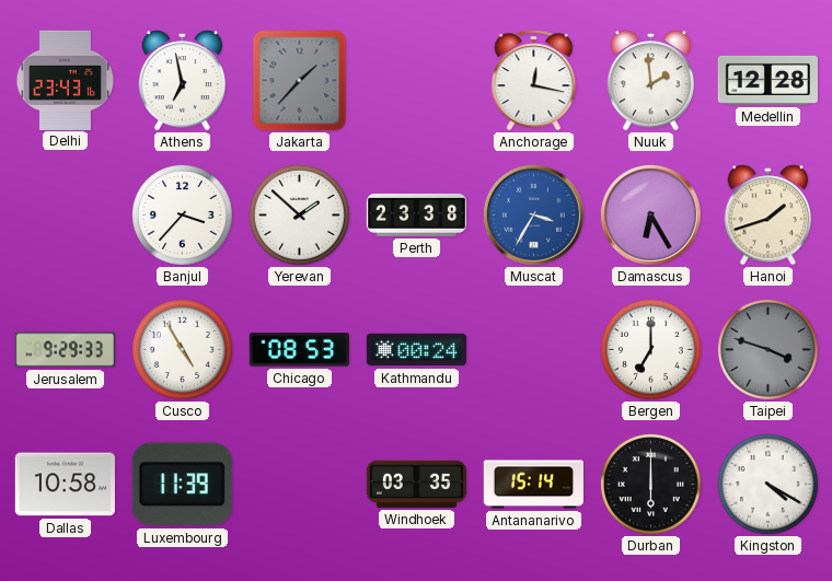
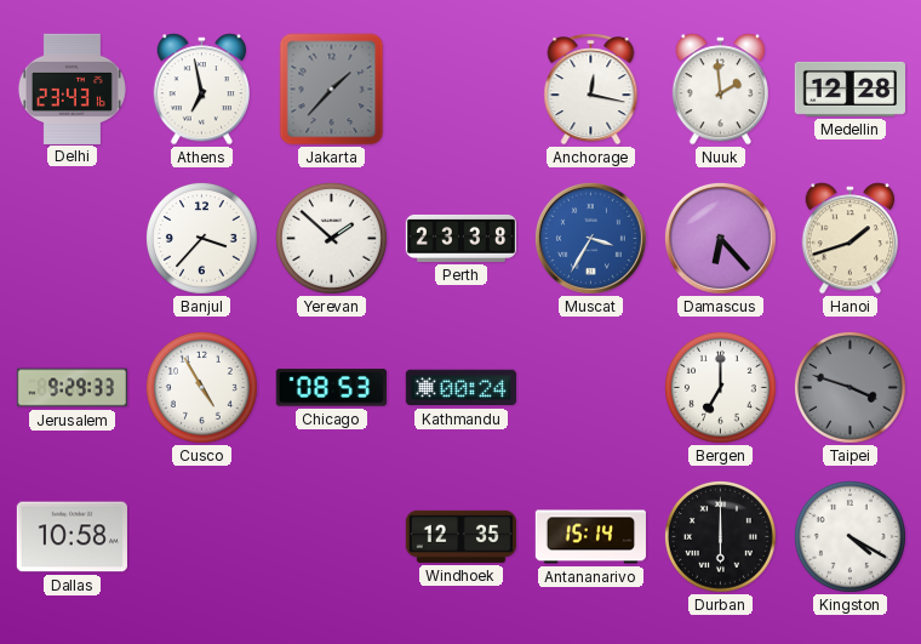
Damascus: 6:25 -> 6:23 (720, 238)
Luxembourg: 11:39 -> none (182, 485)
Windhoek: 03:35 -> 12:35 (460, 536)
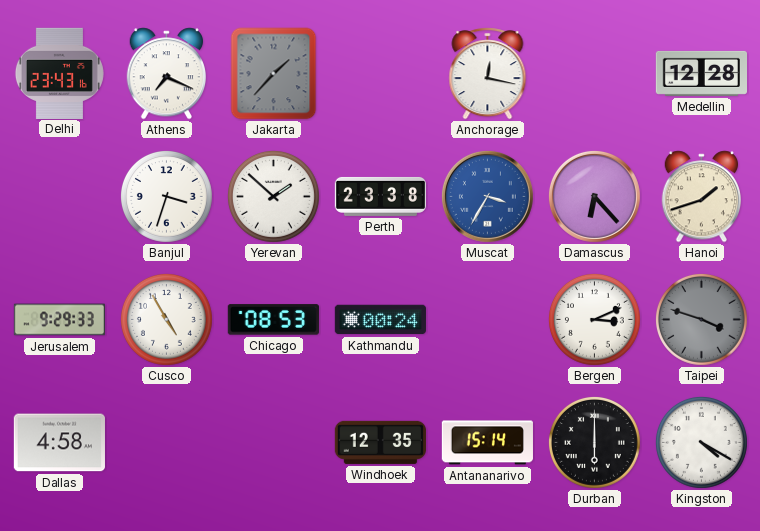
Athens: 6:58 -> 7:19 (167, 74)
Nuuk: 1:59 -> none (721, 90)
Banjul: 3:37 -> 3:33 (166, 196)
Bergen: 7:00 -> 3:11 (594, 319)
Dallas: 10:58 -> 4:58 (59, 443)
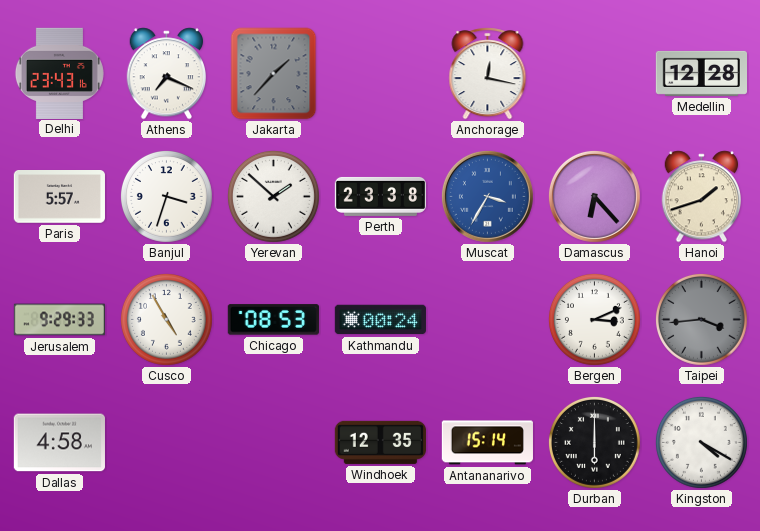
Paris: none -> 5:57 (59, 197)
Taipei: 3:48 -> 3:44 (701, 319)
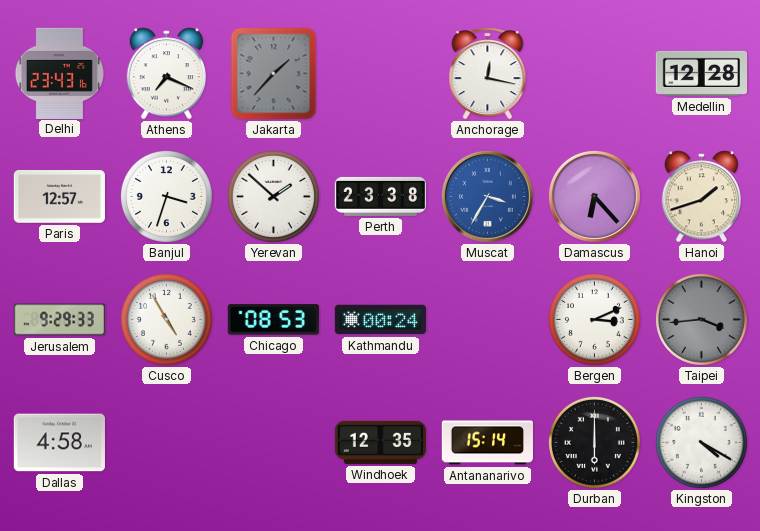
Paris: 5:57 -> 12:57 (59, 197)
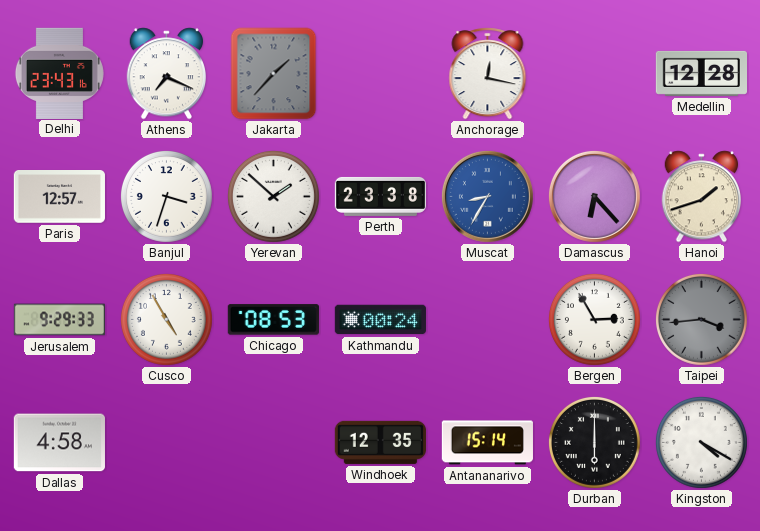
Muscat: 3:35 -> 8:35 (487, 196)
Bergen: 3:11 -> 2:55 (594, 319)
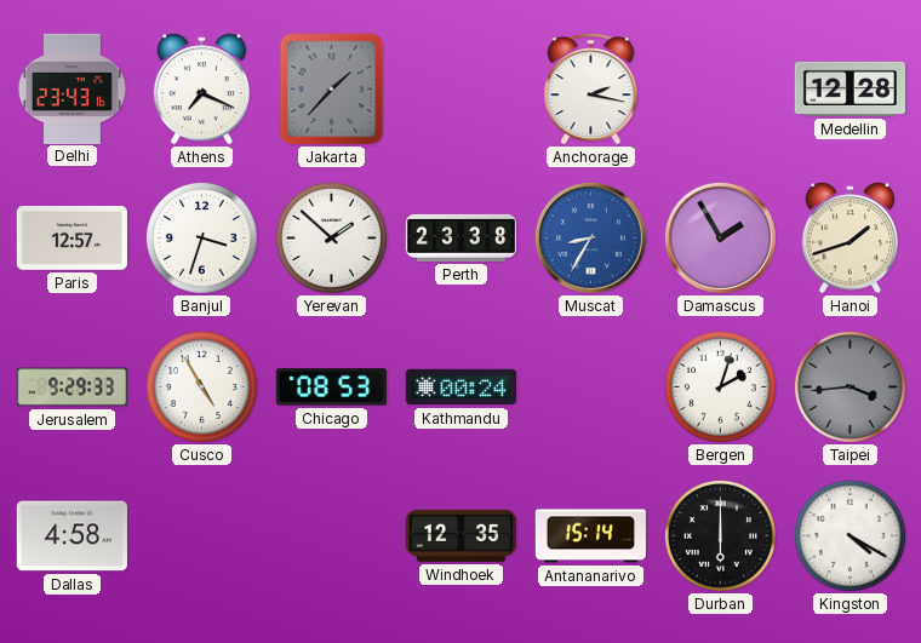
Anchorage: 12:17 -> 2:17 (591, 90)
Damascus: 6:23 -> 1:55 (720, 237)
Bergen: 2:55 -> 2:03 (720, 386)
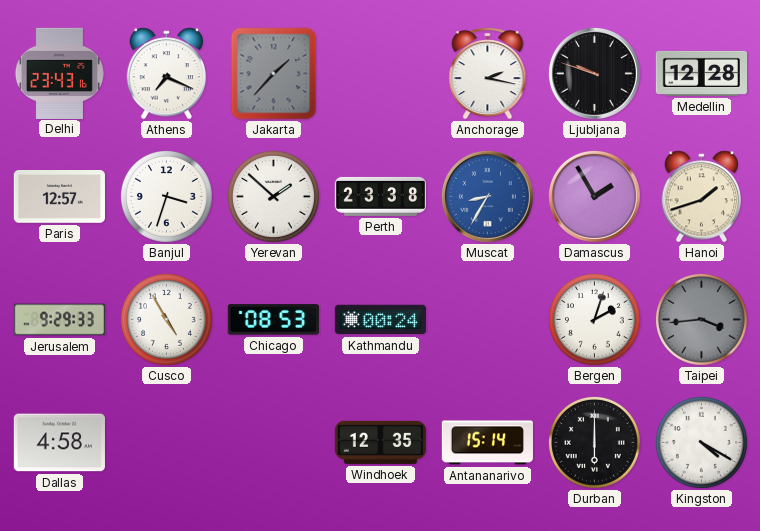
Ljubljana: none -> 9:48 (594, 73)
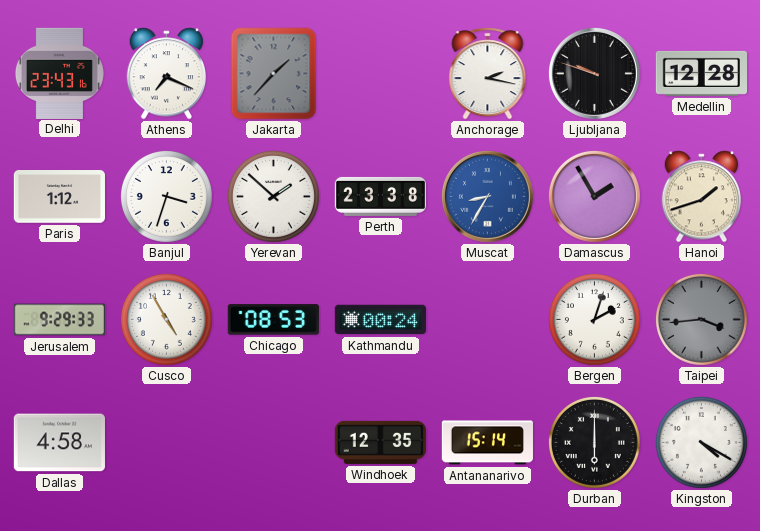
Paris: 12:57 -> 1:12 (59, 197)
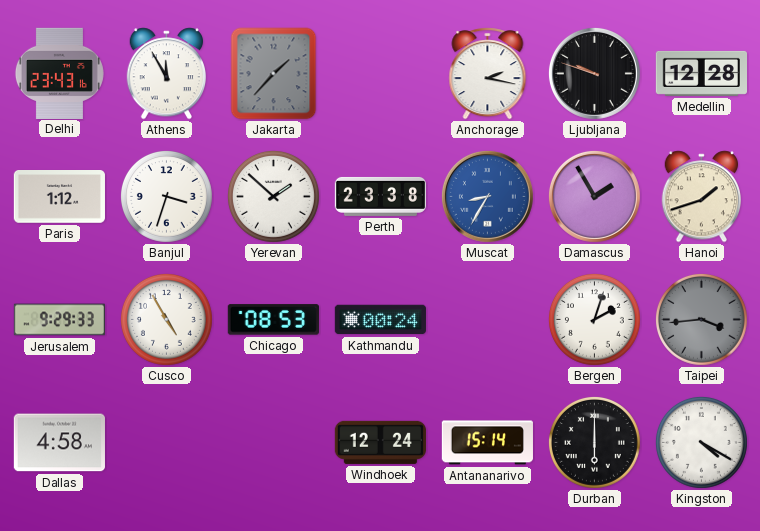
Athens: 7:19 -> 11:55 (167, 74)
Windhoek: 12:35 -> 12:24 (380, 442)
